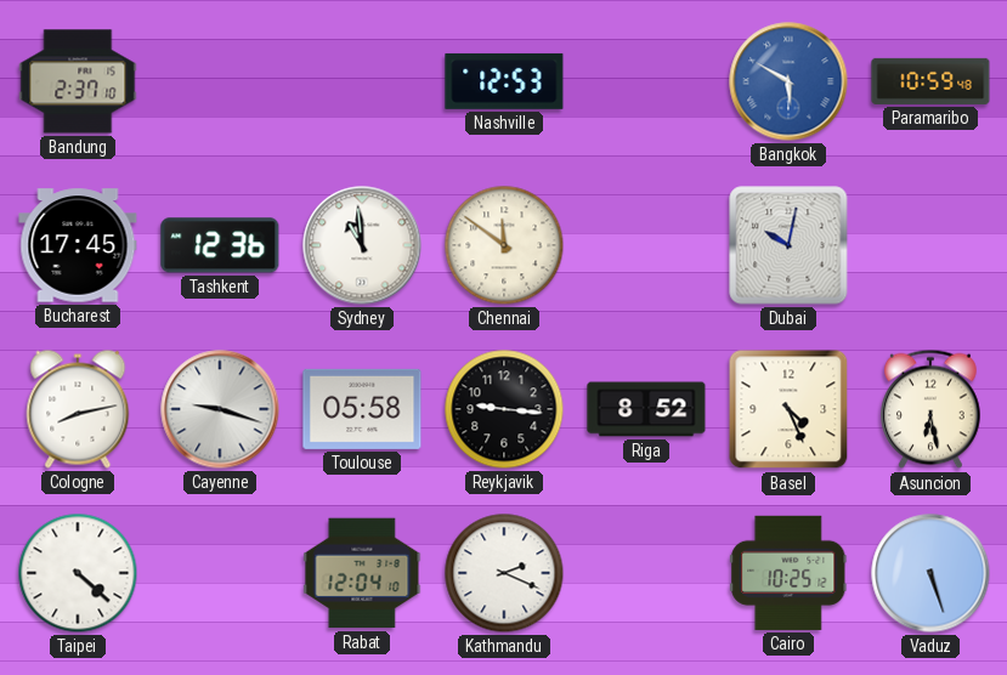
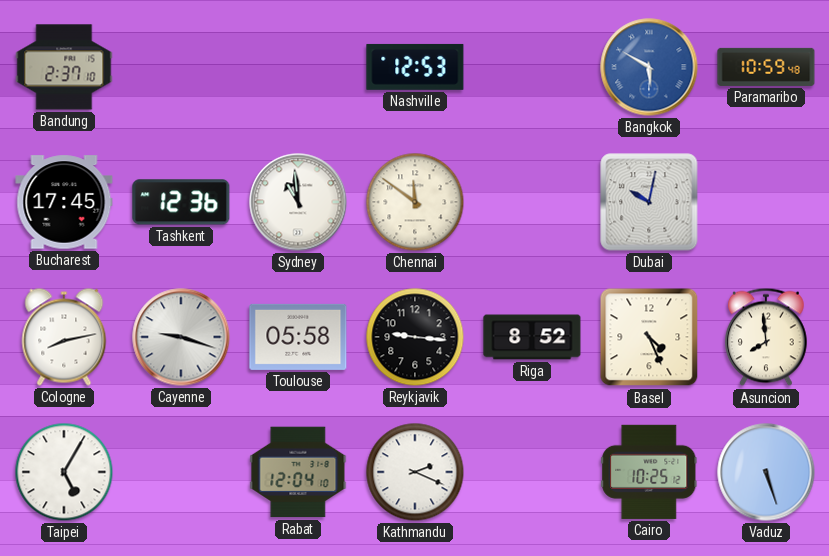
Asuncion: 6:28 -> 7:59 (767, 337)
Taipei: 4:22 -> 5:05 (64, 472)
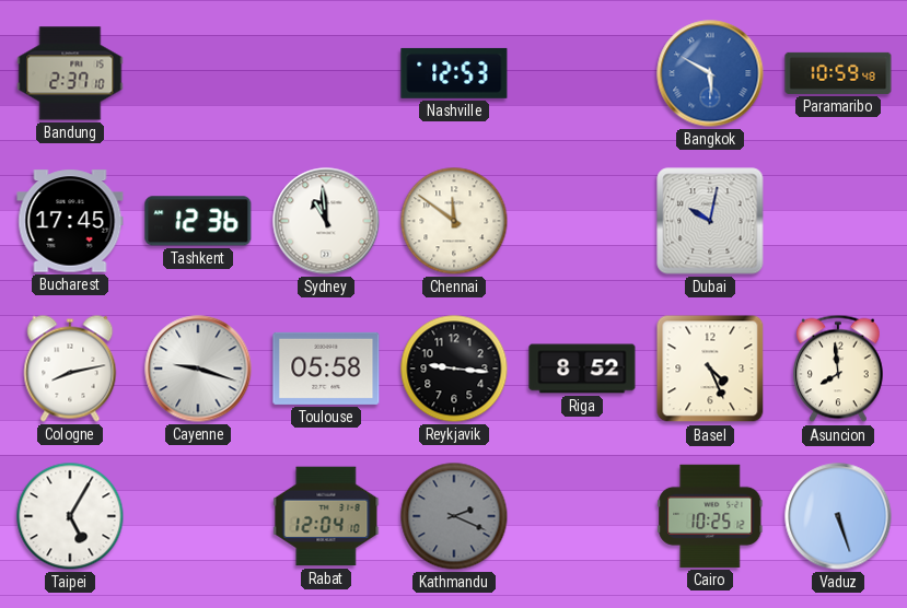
Kathmandu dial: white -> grey (454, 516)
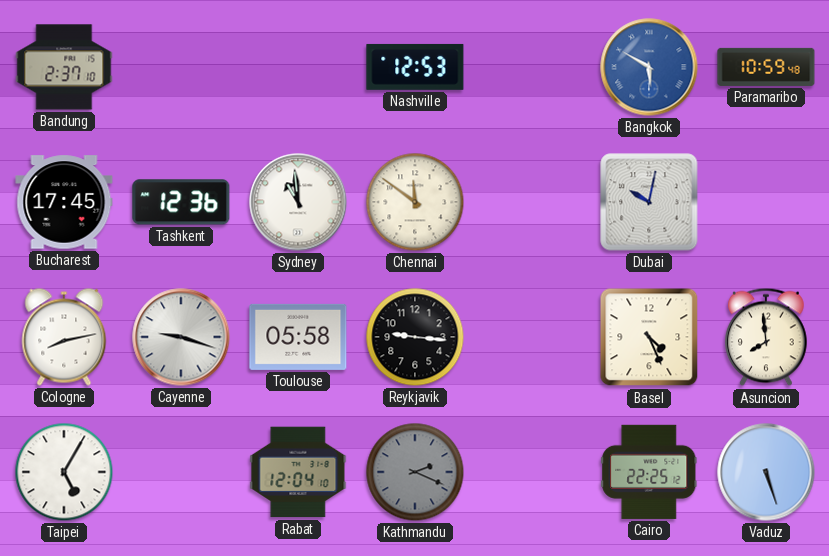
Riga: 8:52 -> none (582, 369)
Cairo: 10:25 -> 22:25 (649, 472)
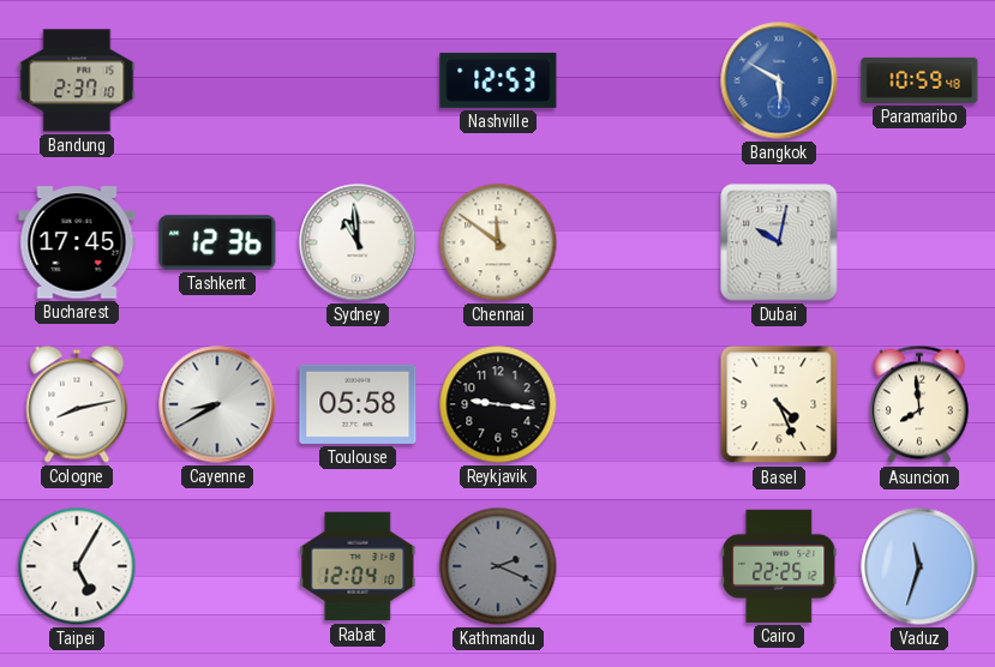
Cayenne: 9:18 -> 8:40 (217, 404)
Vaduz: 5:27 -> 11:33 (919, 566)
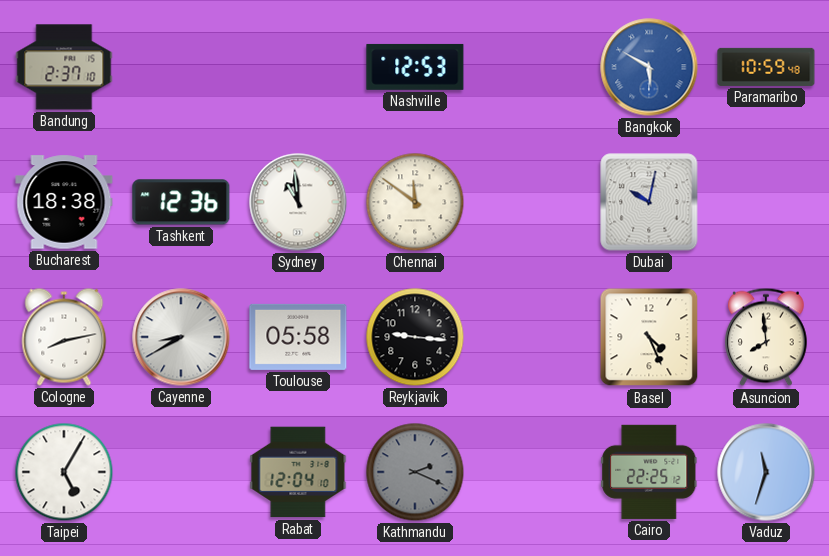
Bucharest: 17:45 -> 18:38 (64, 202)
